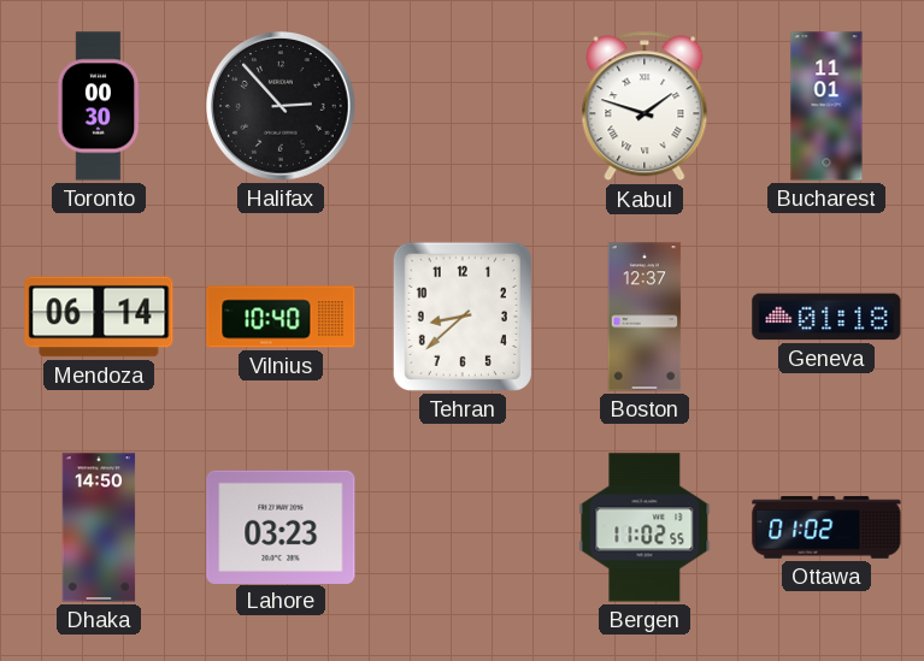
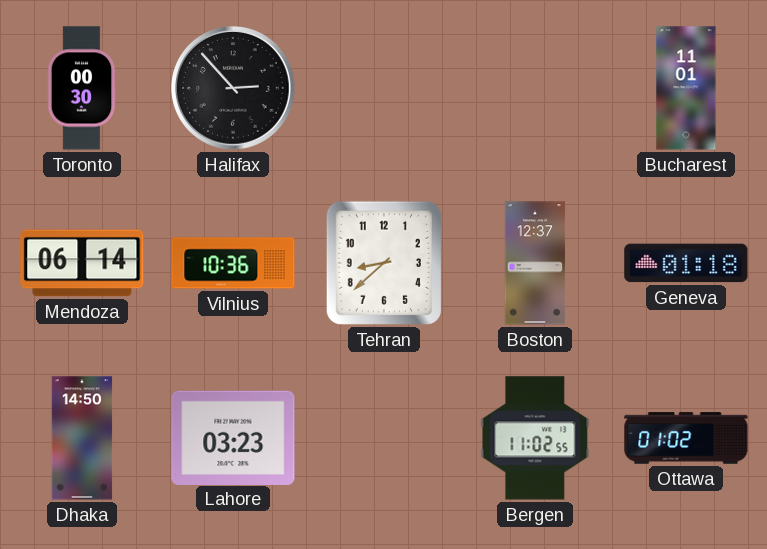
Kabul: 1:48 -> none (645, 106)
Vilnius: 10:40 -> 10:36 (233, 263)
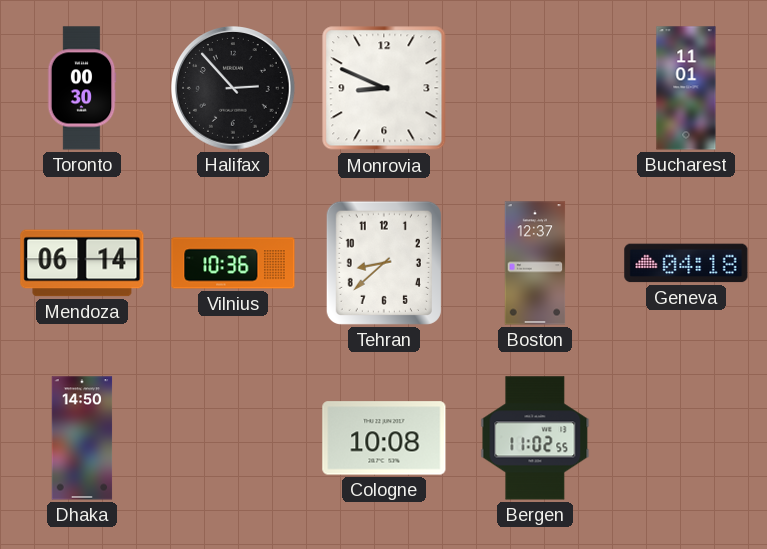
Monrovia: none -> 8:49 (384, 88)
Geneva: 01:18 -> 04:18 (686, 263)
Lahore: 03:23 -> none (233, 437)
Cologne: none -> 10:08 (384, 438)
Ottawa: 01:02 -> none (686, 438)
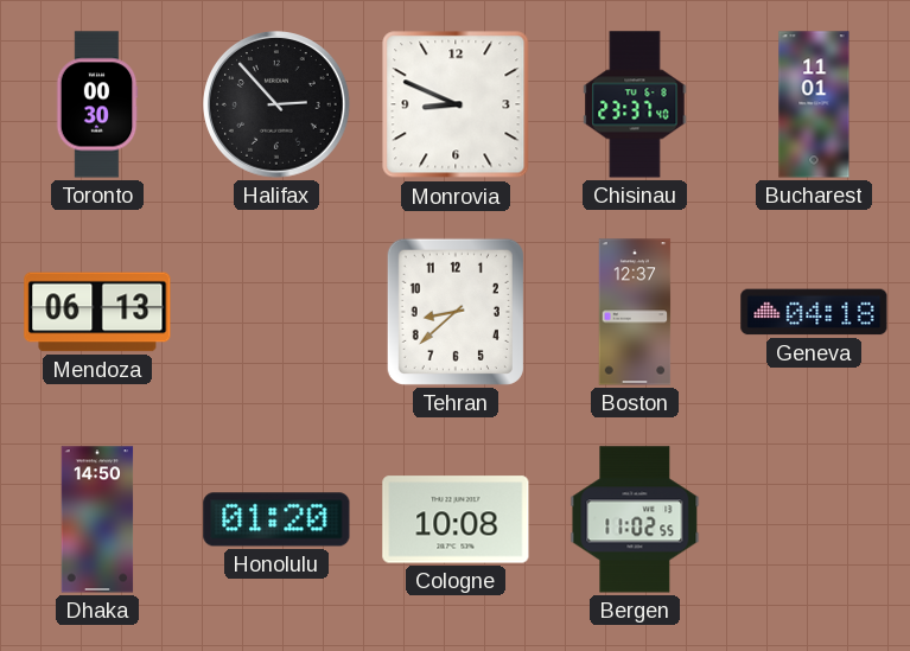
Chisinau: none -> 23:37 (635, 104)
Mendoza: 06:14 -> 06:13 (97, 312)
Vilnius: 10:36 -> none (233, 263)
Honolulu: none -> 01:20 (276, 519)
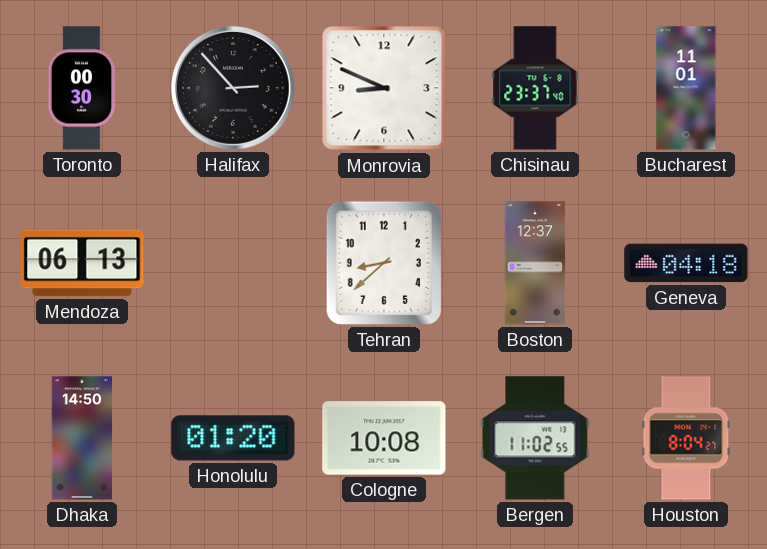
Houston: none -> 8:04 (686, 438)
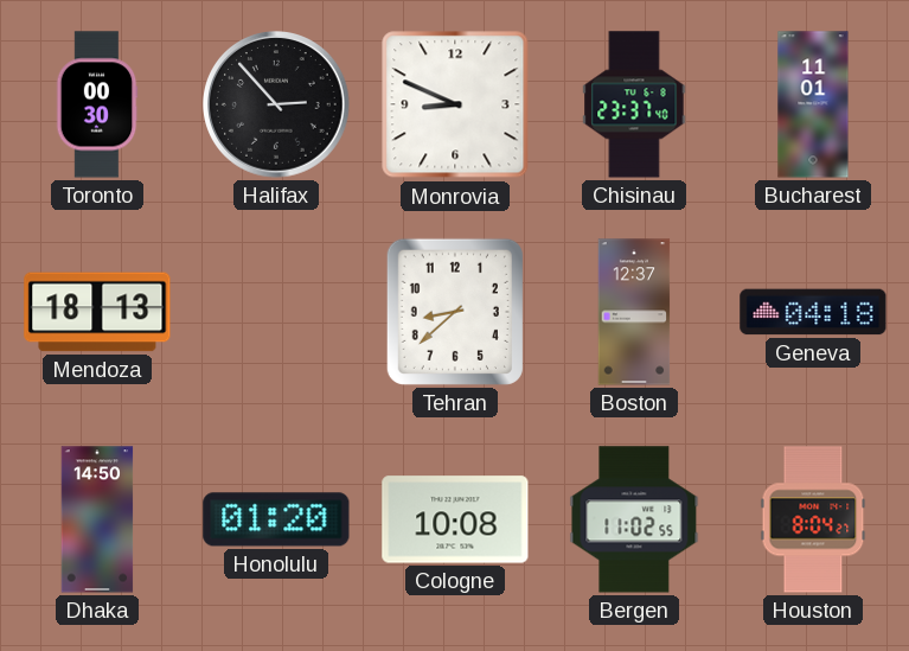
Mendoza: 06:13 -> 18:13 (97, 312)
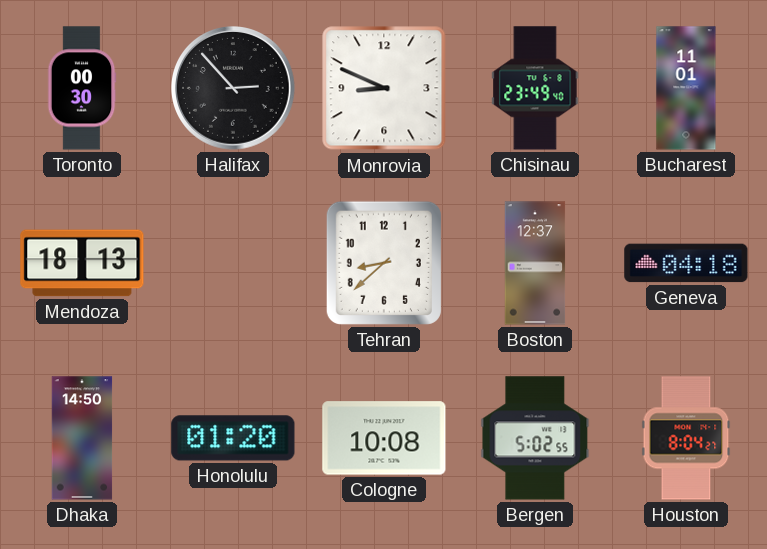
Chisinau: 23:37 -> 23:49 (535, 88)
Bergen: 11:02 -> 5:02 (535, 438)
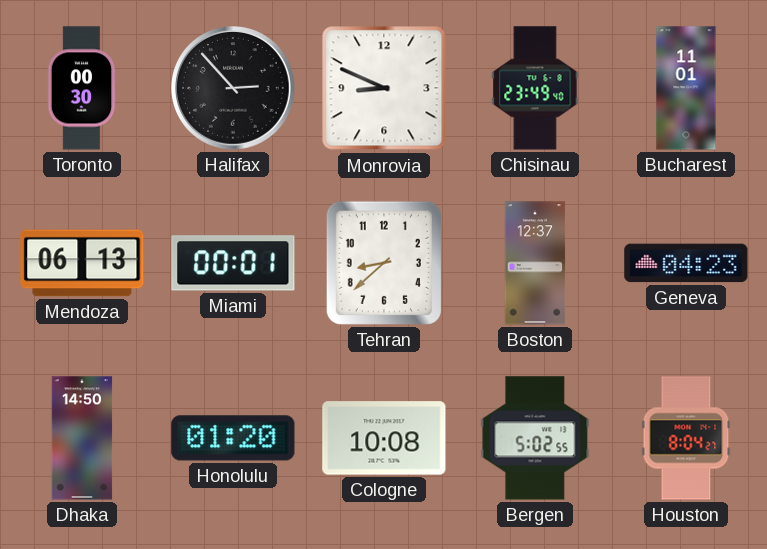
Mendoza: 18:13 -> 06:13 (82, 263)
Miami: none -> 00:01 (233, 263)
Geneva: 04:18 -> 04:23 (686, 263)
